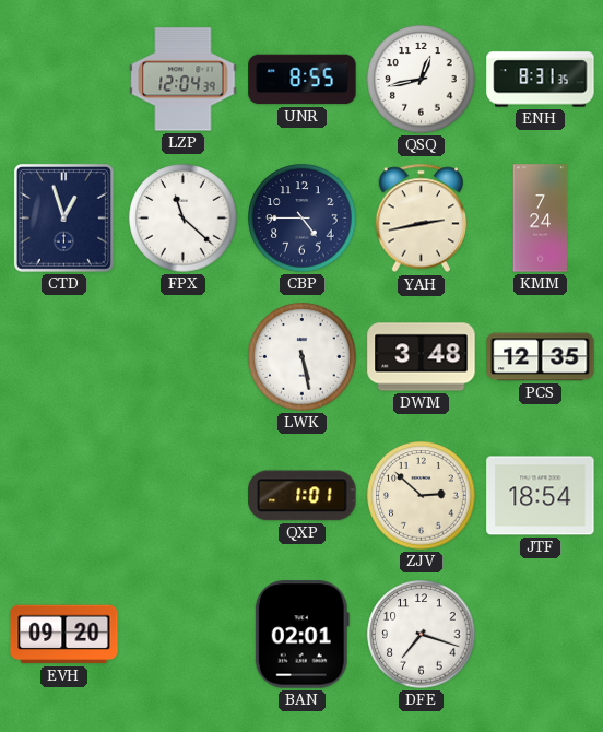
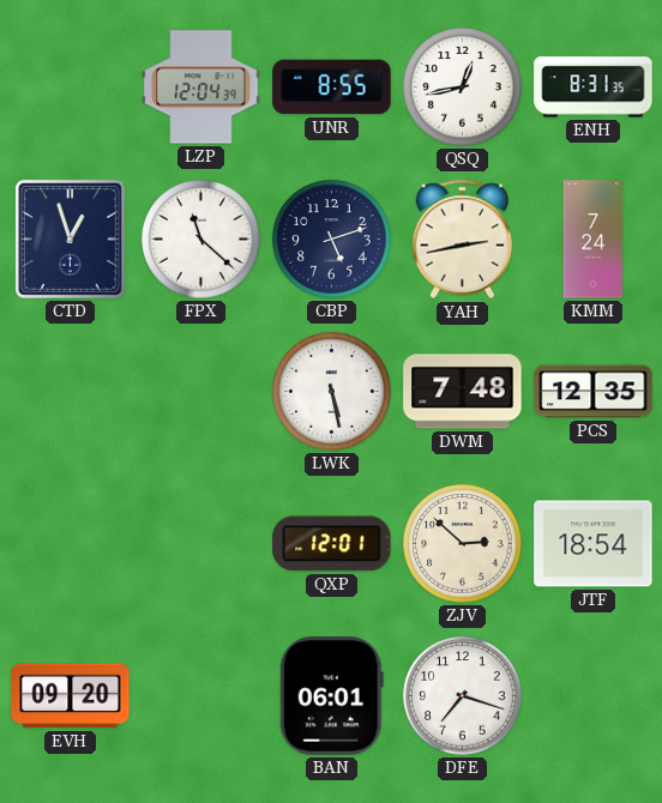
CBP: 4:45 -> 5:12 (332, 240)
DWM: 3:48 -> 7:48 (463, 392)
QXP: 1:01 -> 12:01 (332, 544)
BAN: 02:01 -> 06:01 (331, 696)
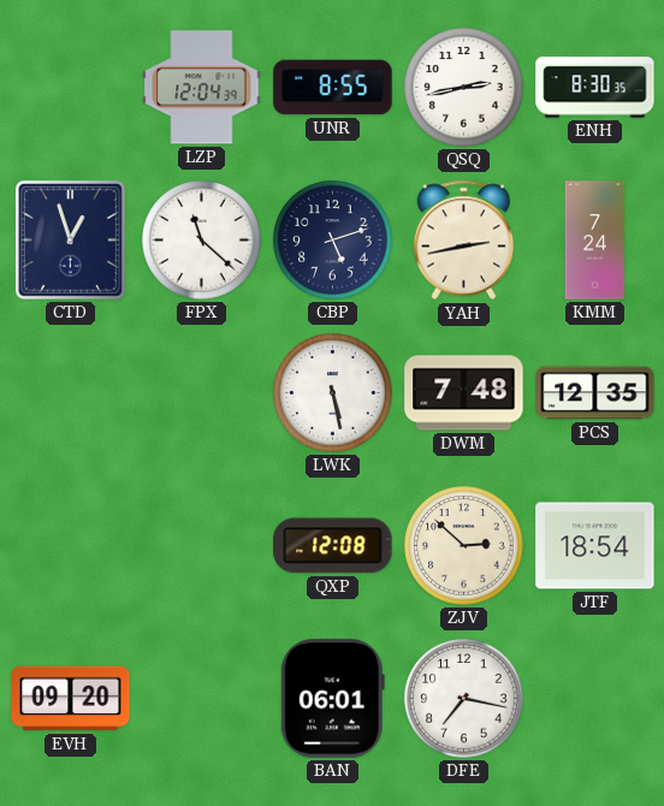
QSQ: 12:43 -> 2:43 (464, 88)
ENH: 8:31 -> 8:30 (595, 88)
QXP: 12:01 -> 12:08 (333, 546)
DFE: 7:18 -> 7:17 (464, 699)
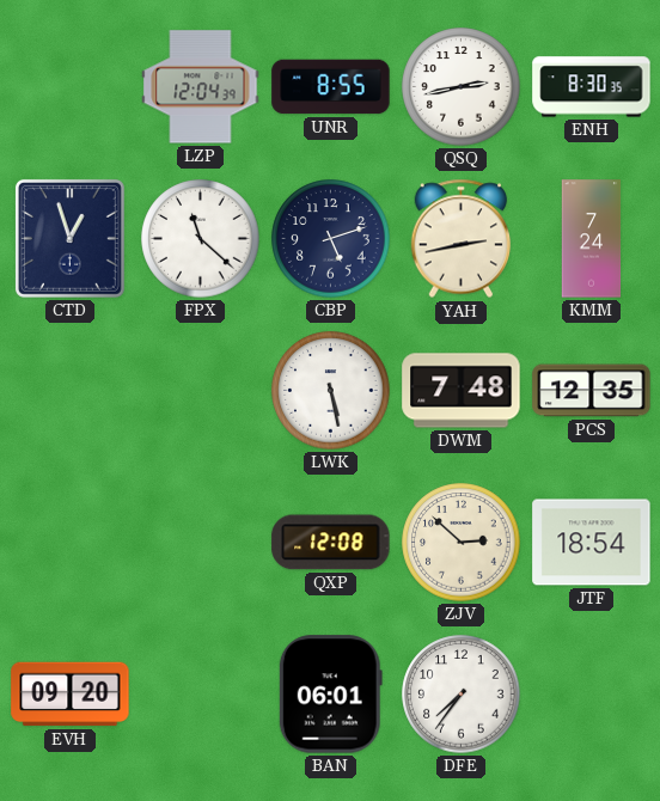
DFE: 7:17 -> 7:36 (462, 695)
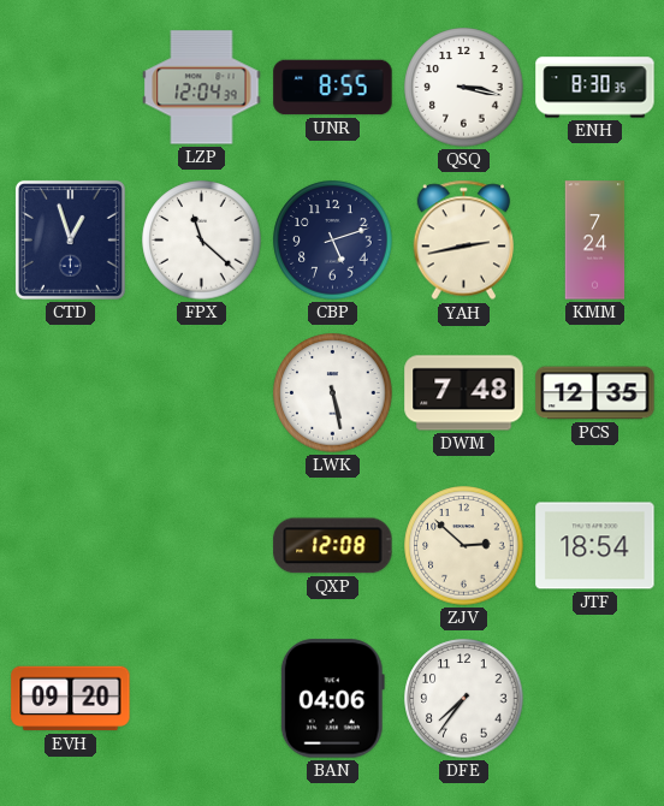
QSQ: 2:43 -> 3:17 (464, 88)
BAN: 06:01 -> 04:06 (332, 699)
